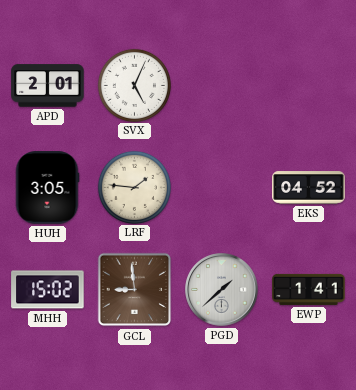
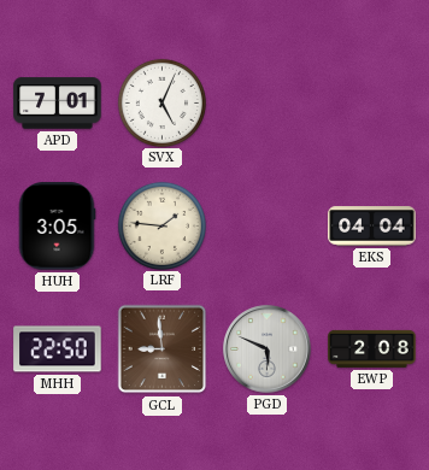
APD: 2:01 -> 7:01 (58, 104)
EKS: 04:52 -> 04:04 (372, 227)
MHH: 15:02 -> 22:50 (58, 349)
PGD: 1:38 -> 5:49 (268, 349)
EWP: 1:41 -> 2:08 (372, 348)
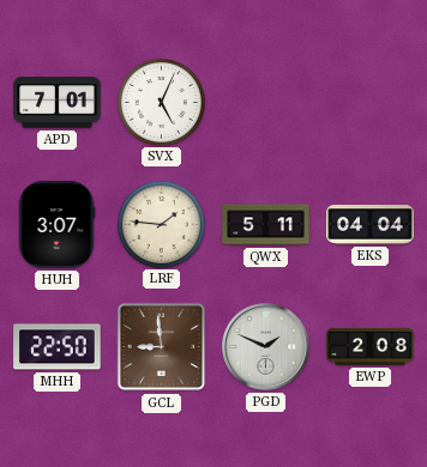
HUH: 3:05 -> 3:07 (56, 225)
QWX: none -> 5:11 (266, 225)
PGD: 5:49 -> 1:49 (266, 347)
